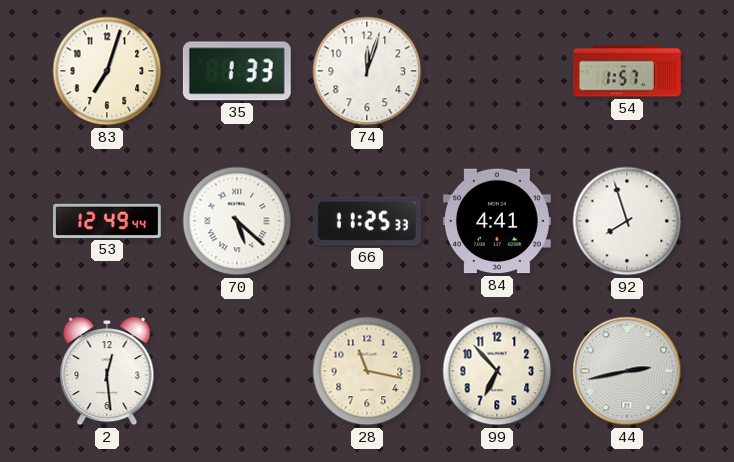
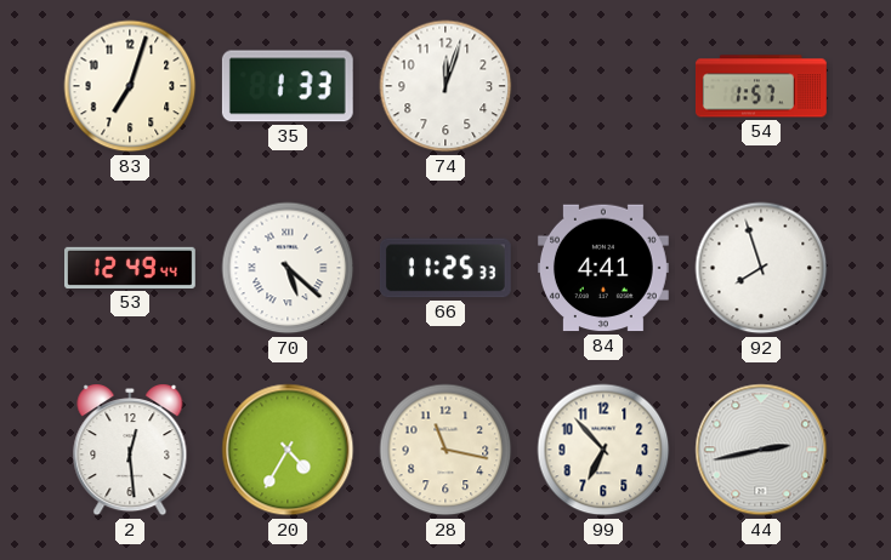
20: none -> 4:35 (288, 450)
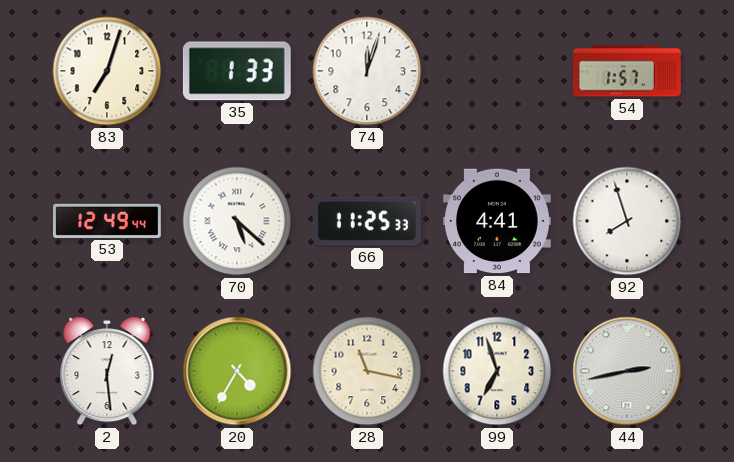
99: 6:53 -> 6:57 (497, 371)
